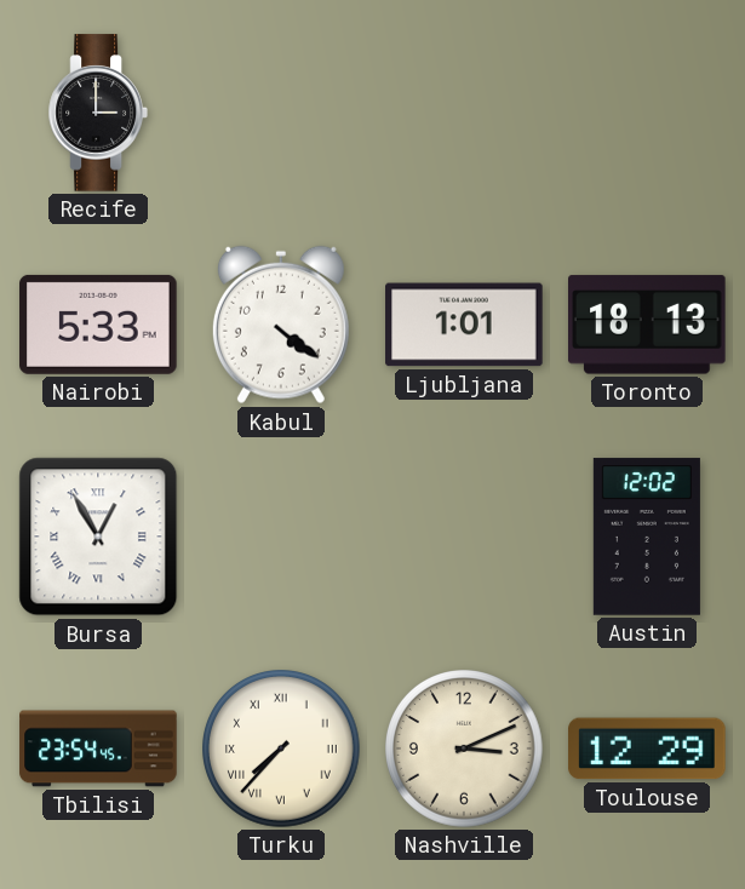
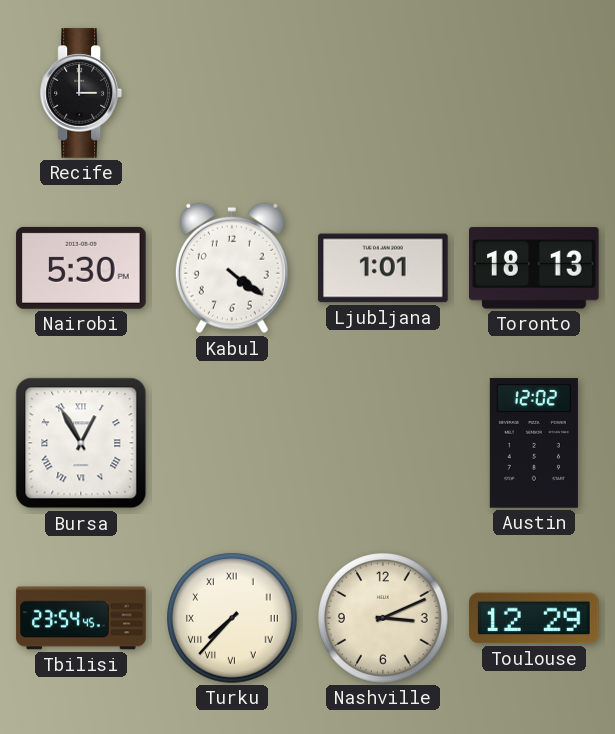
Nairobi: 5:33 -> 5:30 (81, 268)
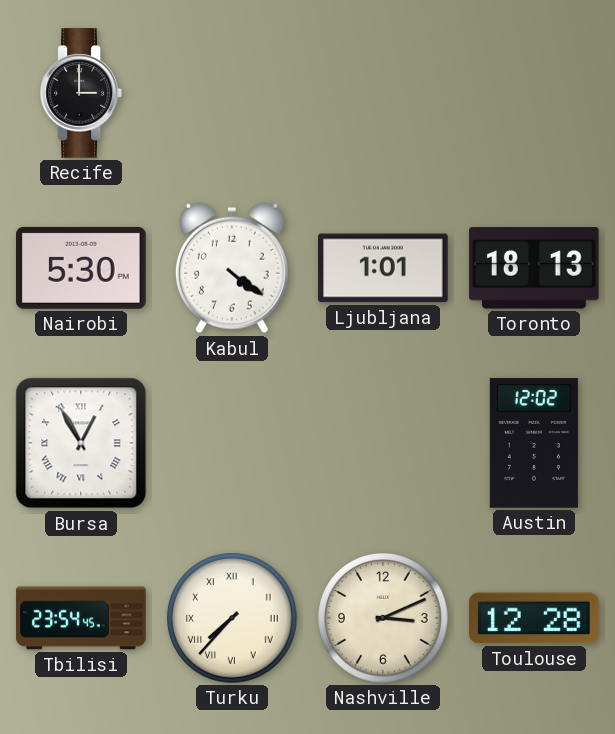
Toulouse: 12:29 -> 12:28 (534, 618)
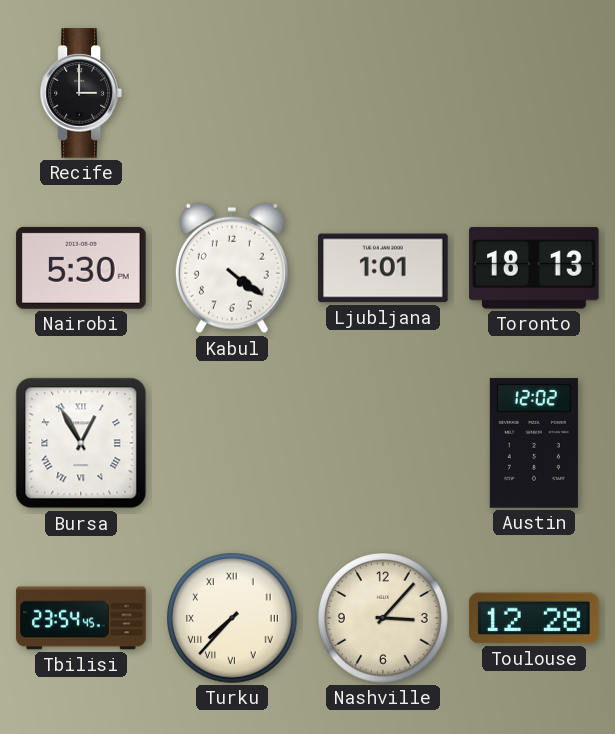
Nashville: 3:11 -> 3:07 (384, 619)
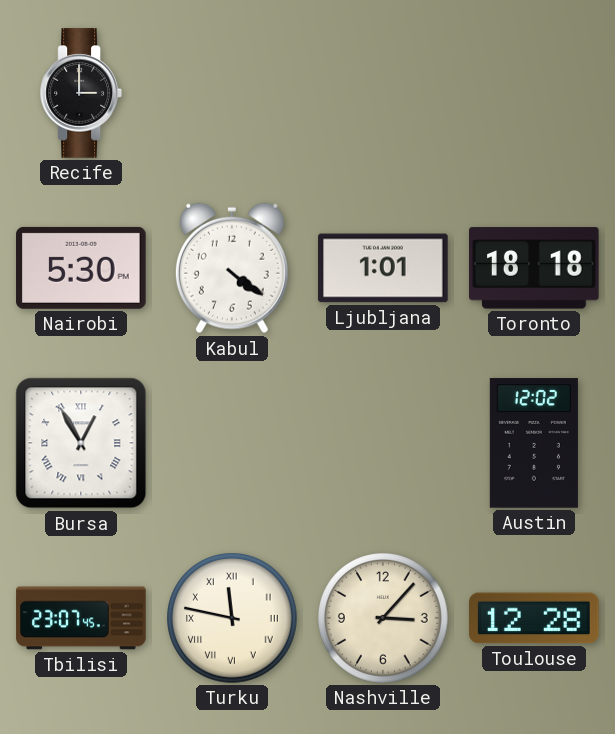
Toronto: 18:13 -> 18:18 (535, 268)
Tbilisi: 23:54 -> 23:07 (81, 618)
Turku: 7:37 -> 11:47 (233, 619)
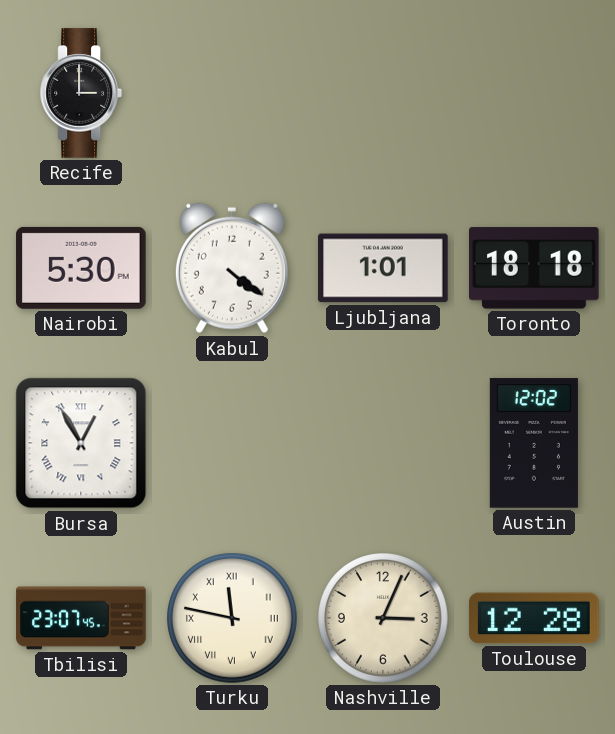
Nashville: 3:07 -> 3:04 (384, 619)
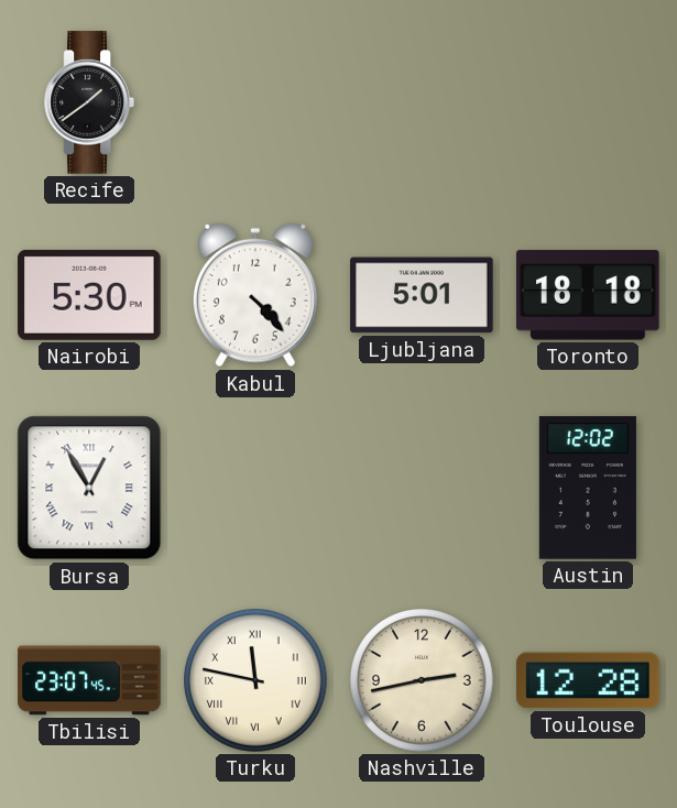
Recife: 3:00 -> 1:39 (89, 102)
Kabul: 4:21 -> 4:23 (255, 295)
Ljubljana: 1:01 -> 5:01 (422, 295)
Nashville: 3:04 -> 2:43 (423, 681)
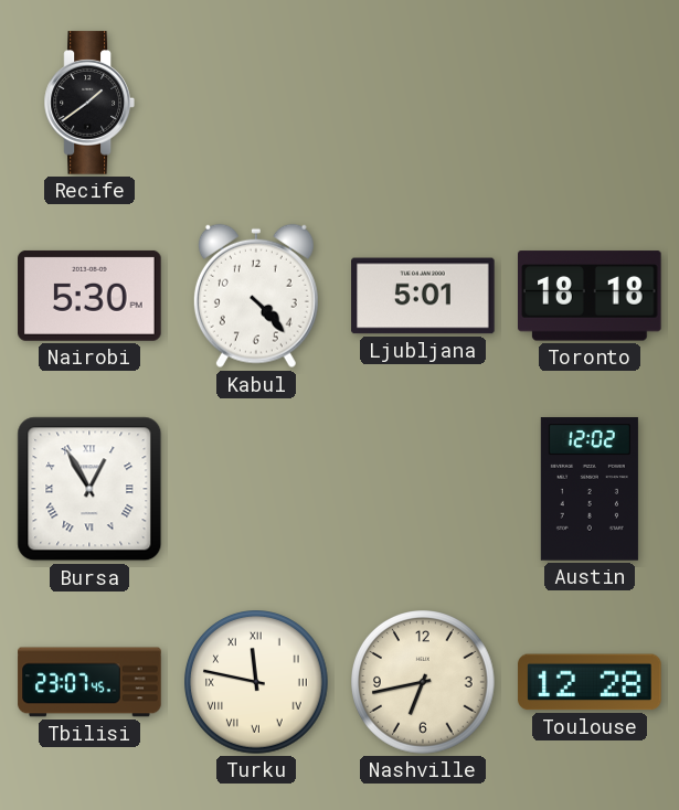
Nashville: 2:43 -> 6:43 (424, 683)
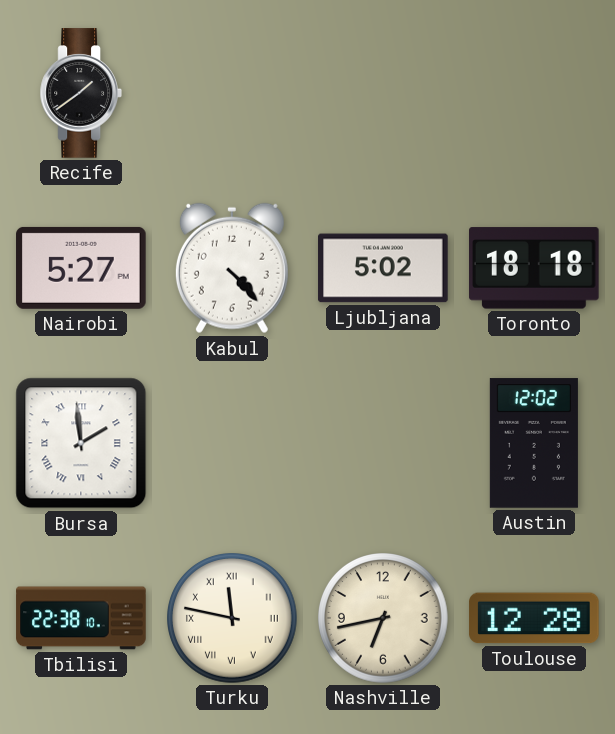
Nairobi: 5:30 -> 5:27 (81, 268)
Ljubljana: 5:01 -> 5:02 (383, 268)
Bursa: 12:55 -> 1:59 (81, 443)
Tbilisi: 23:07 -> 22:38 (81, 618)
